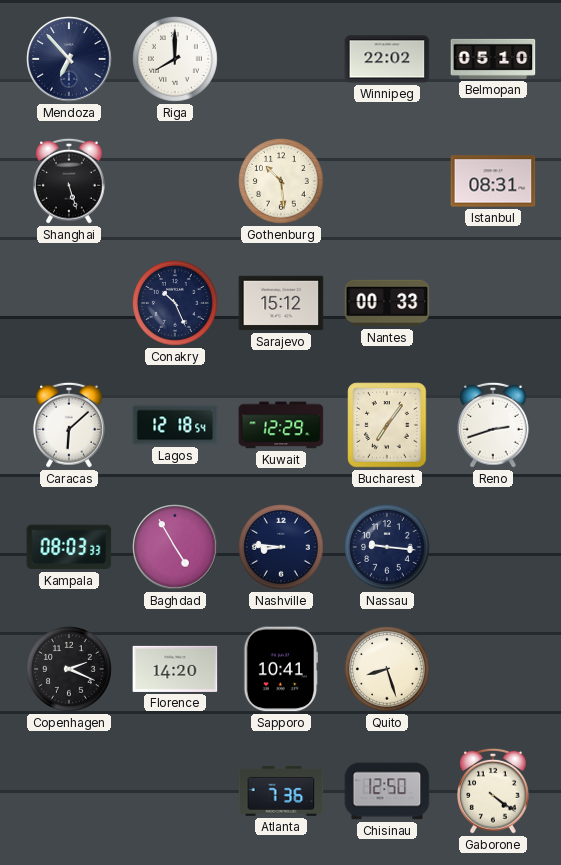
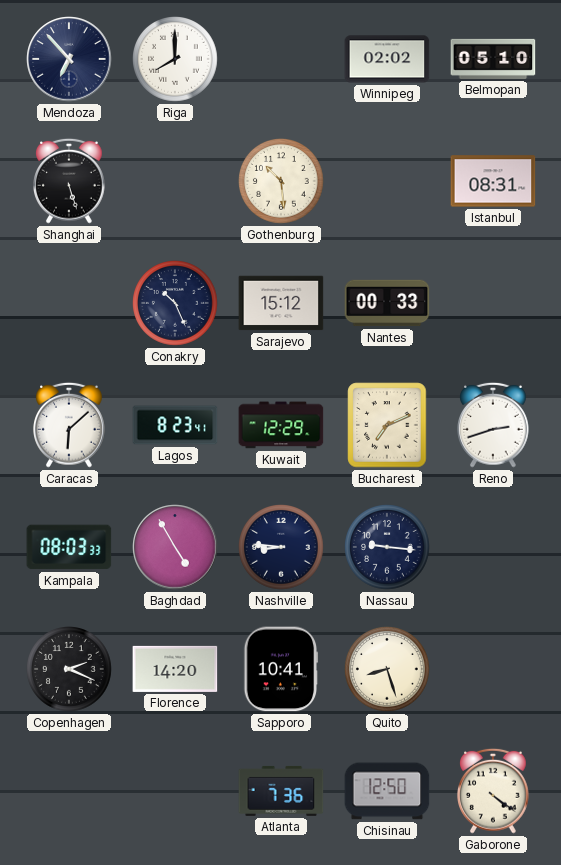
Winnipeg: 22:02 -> 02:02 (387, 59)
Lagos: 12:18 -> 8:23 (175, 425)
Bucharest: 7:06 -> 7:11 (387, 425)
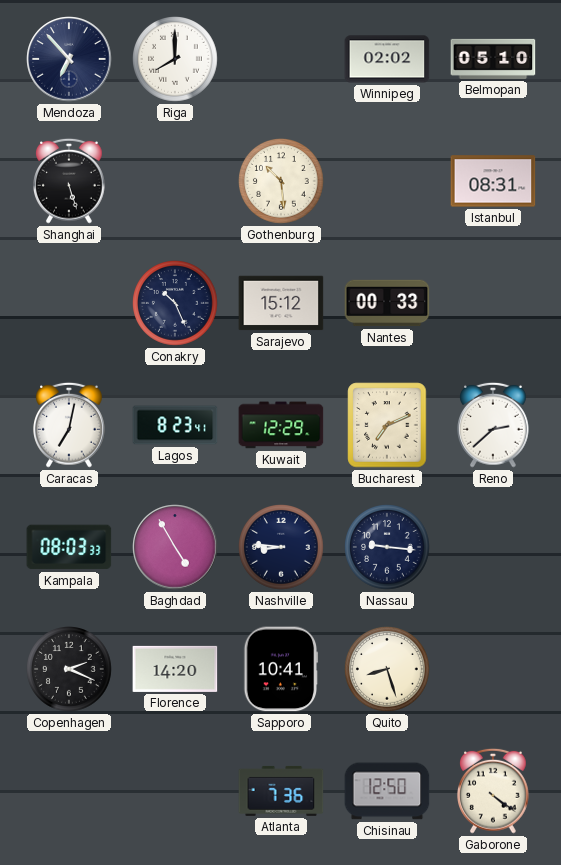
Caracas: 6:08 -> 7:02 (70, 425)
Reno: 2:42 -> 2:38 (494, 425)
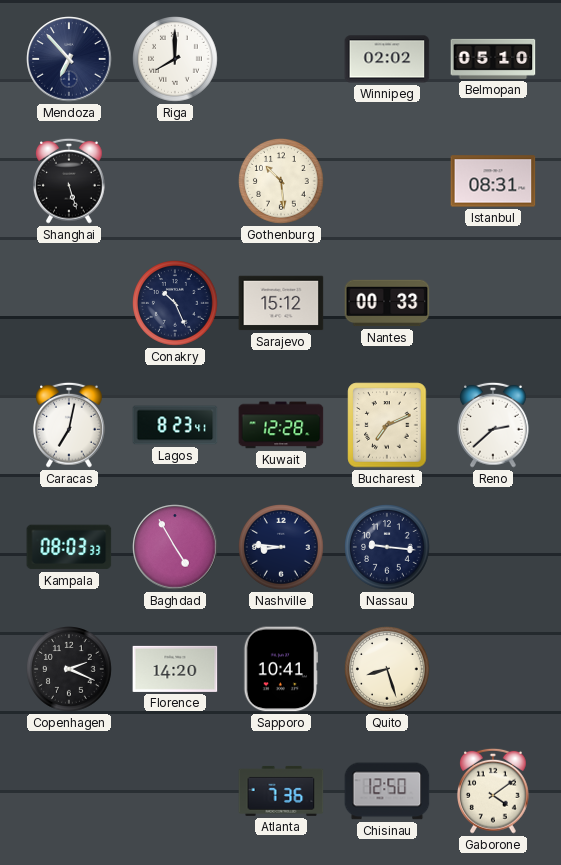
Kuwait: 12:29 -> 12:28 (281, 425)
Gaborone: 4:21 -> 4:09 (494, 791)
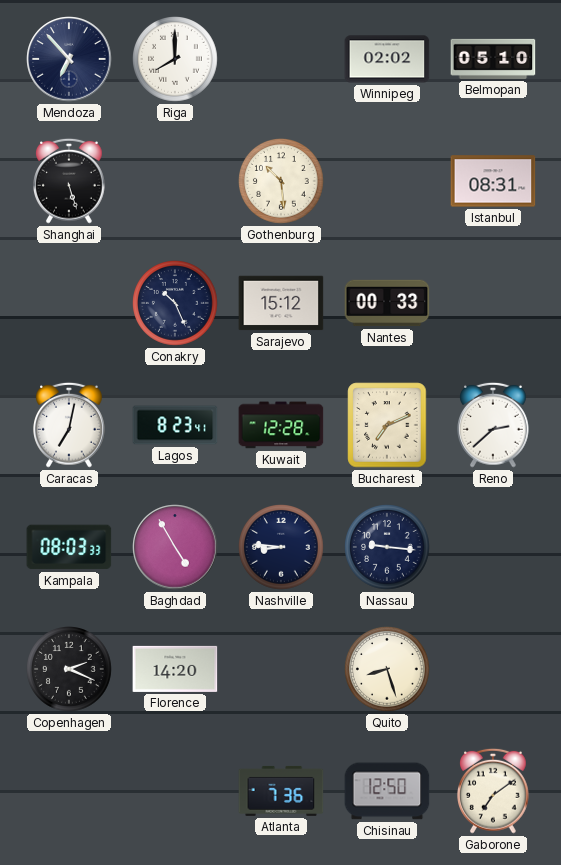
Sapporo: 10:41 -> none (281, 669)
Gaborone: 4:09 -> 7:09 (494, 791)
